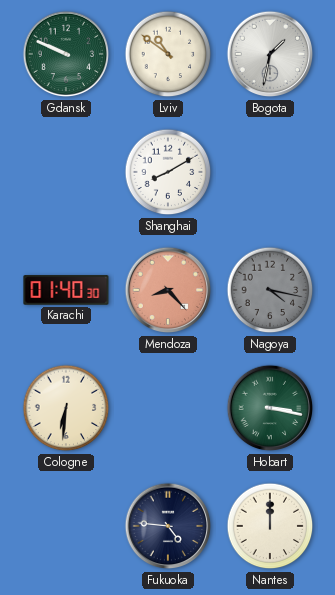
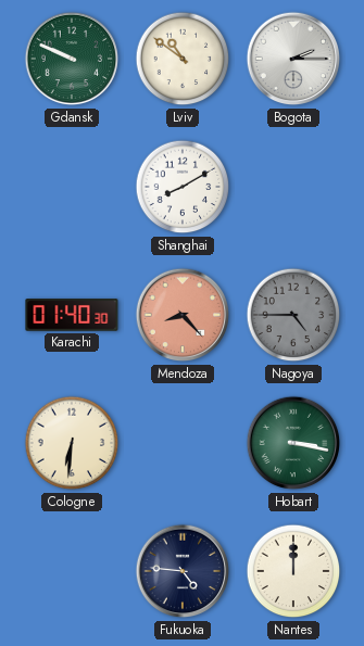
Bogota: 1:32 -> 2:15 (293, 59)
Nagoya: 4:17 -> 4:45 (293, 315)
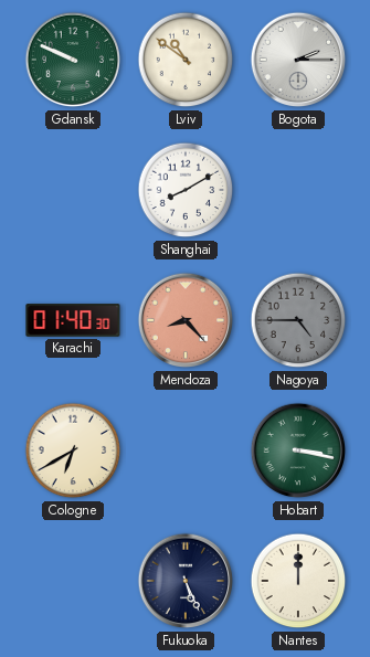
Cologne: 6:31 -> 6:40 (73, 451)
Fukuoka: 4:46 -> 5:26 (186, 581)
